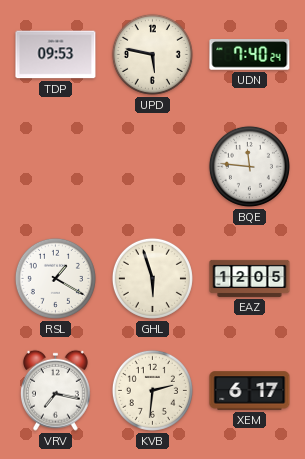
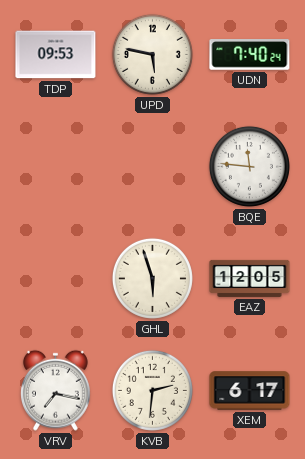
RSL: 1:20 -> none (55, 278)
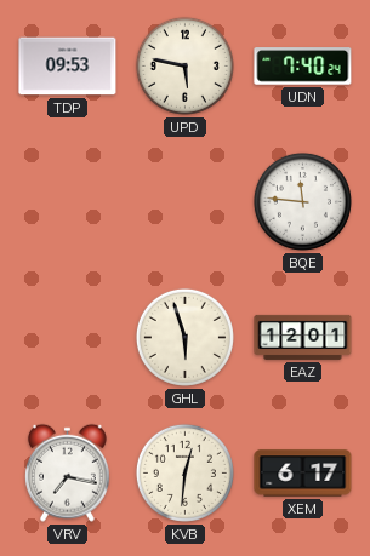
EAZ: 12:05 -> 12:01 (303, 337)
KVB: 2:31 -> 12:31 (184, 472)
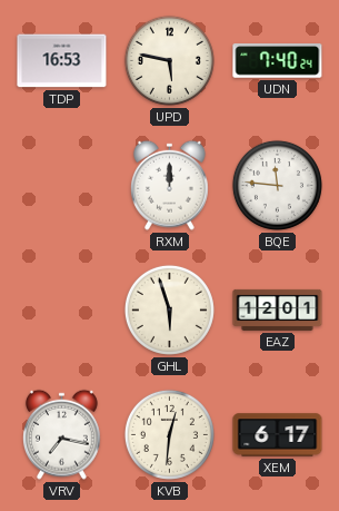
TDP: 09:53 -> 16:53 (62, 61)
RXM: none -> 12:00 (169, 185)
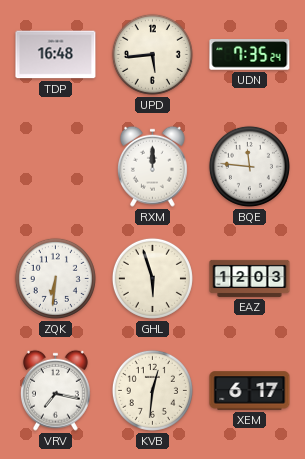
TDP: 16:53 -> 16:48 (56, 55)
UPD: 5:47 -> 5:44 (152, 54)
UDN: 7:40 -> 7:35 (250, 55)
ZQK: none -> 6:31 (55, 278)
EAZ: 12:01 -> 12:03 (250, 278)
